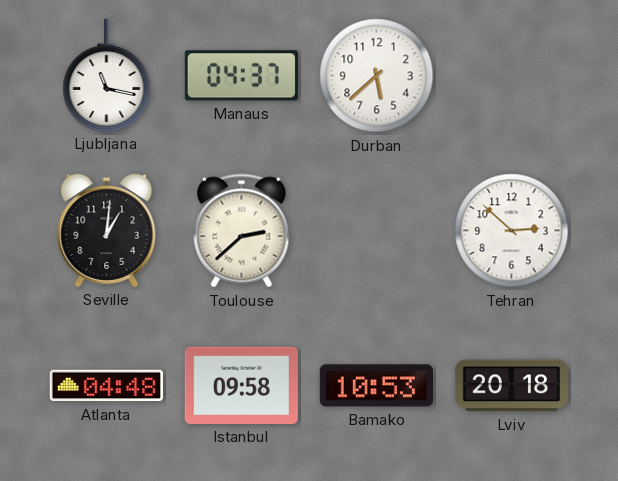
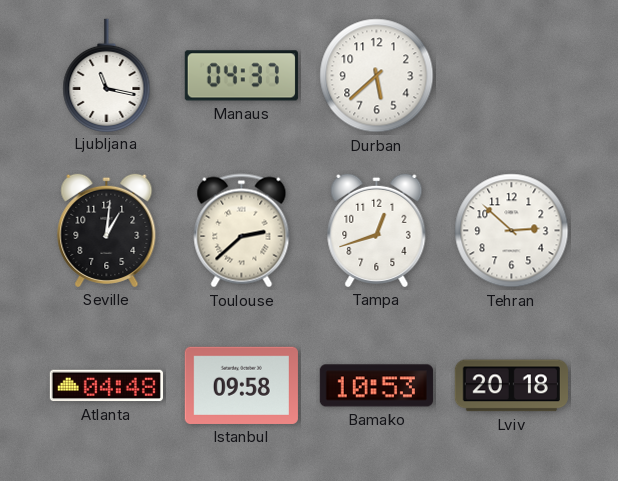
Tampa: none -> 12:42 (377, 230)
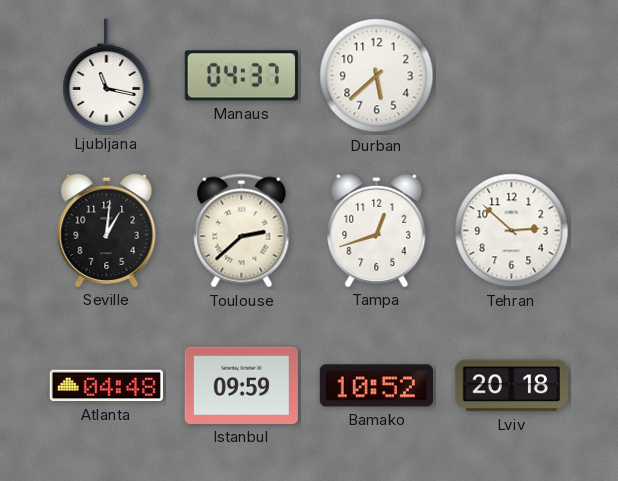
Istanbul: 09:58 -> 09:59 (241, 385)
Bamako: 10:53 -> 10:52 (376, 386)
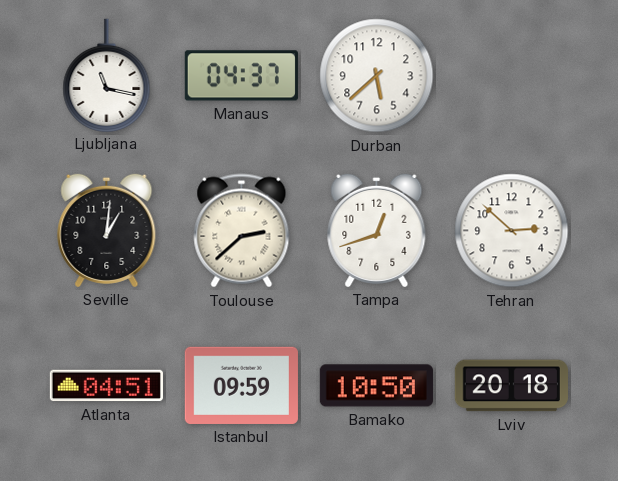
Atlanta: 04:48 -> 04:51 (106, 386)
Bamako: 10:52 -> 10:50 (376, 386)
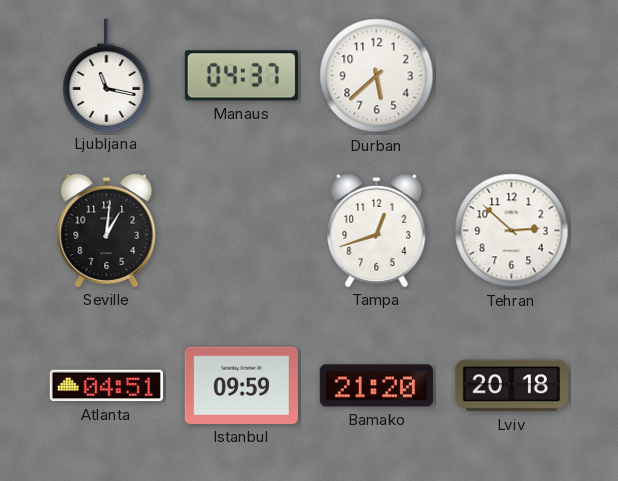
Toulouse: 2:38 -> none (242, 231)
Bamako: 10:50 -> 21:20 (376, 386)
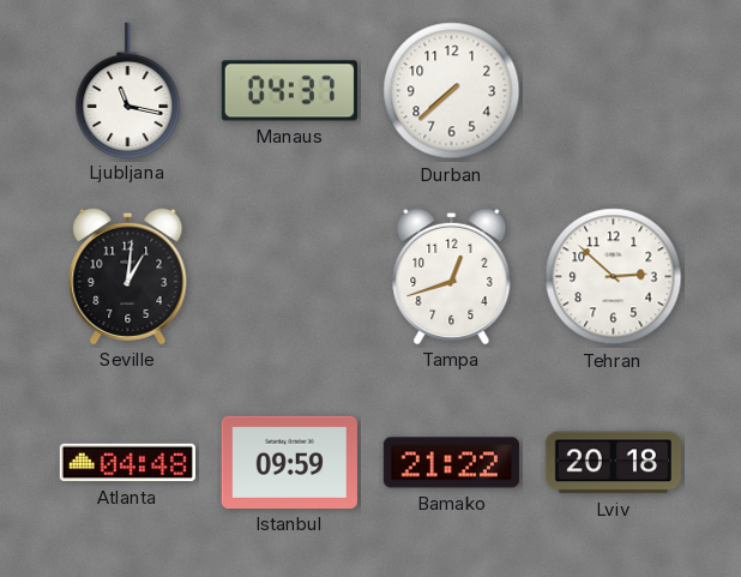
Durban: 5:38 -> 7:38 (452, 91)
Atlanta: 04:51 -> 04:48 (127, 463)
Bamako: 21:20 -> 21:22 (451, 463)
